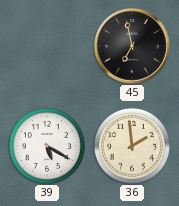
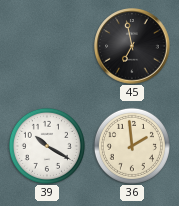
39: 5:20 -> 10:20 (47, 146)
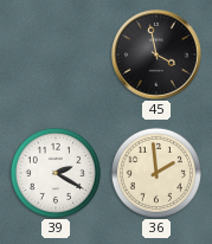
45: 6:58 -> 3:58 (156, 54)
39: 10:20 -> 2:20 (56, 173)
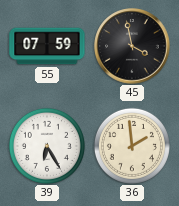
55: none -> 07:59 (47, 46)
39: 2:20 -> 6:25 (47, 146)
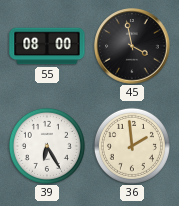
55: 07:59 -> 08:00 (47, 46)
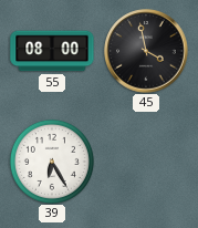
36: 1:59 -> none (132, 146)
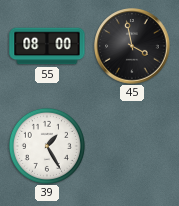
39: 6:25 -> 1:25 (47, 146)
